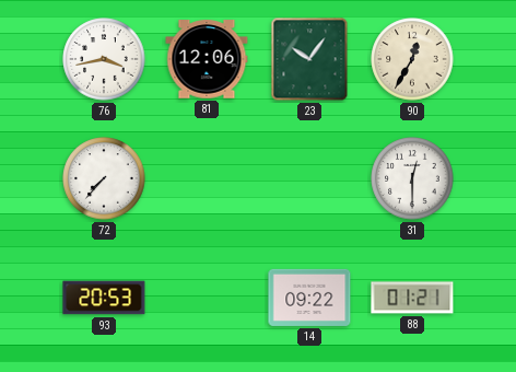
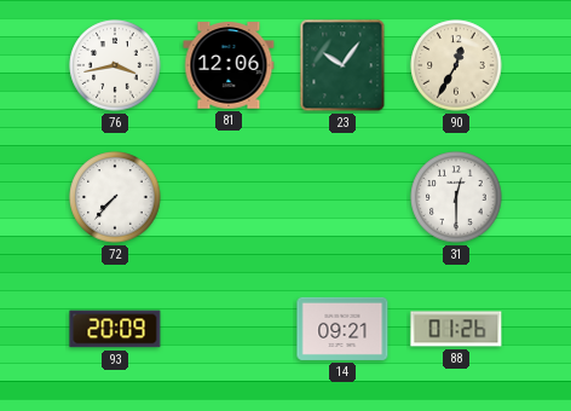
93: 20:53 -> 20:09 (115, 329)
14: 09:22 -> 09:21 (342, 329)
88: 01:21 -> 01:26 (456, 329)
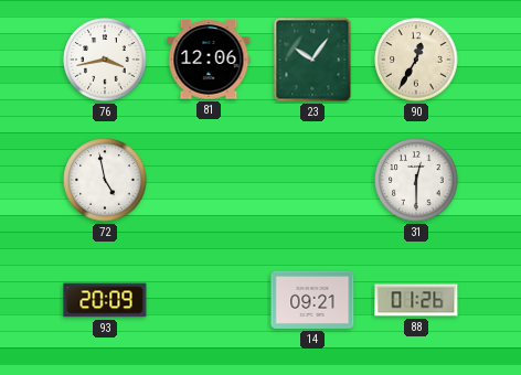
72: 7:37 -> 4:58 (105, 180)
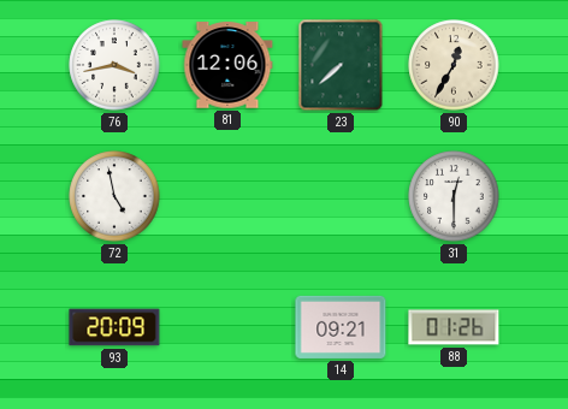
23: 10:06 -> 7:38 (341, 65)
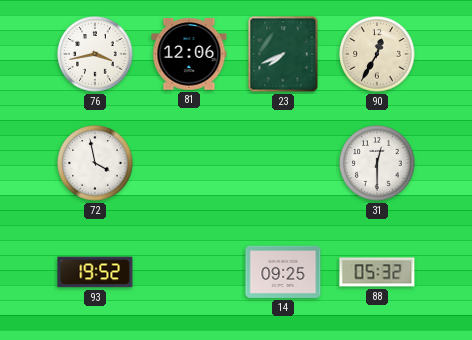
23: 7:38 -> 7:41 (283, 54)
72: 4:58 -> 3:58 (95, 163)
93: 20:09 -> 19:52 (95, 272)
14: 09:21 -> 09:25 (283, 272)
88: 01:26 -> 05:32 (377, 272)
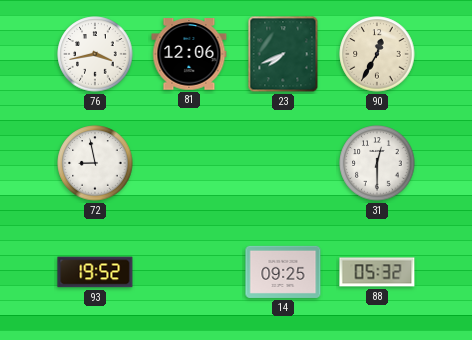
72: 3:58 -> 8:58 (95, 163)
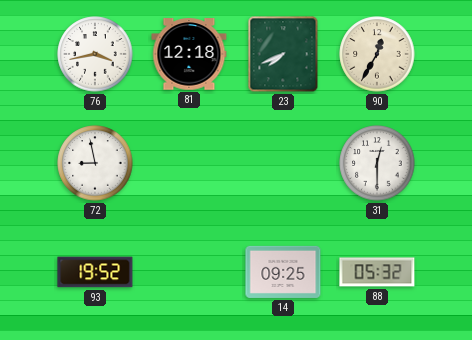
81: 12:06 -> 12:18 (189, 54)
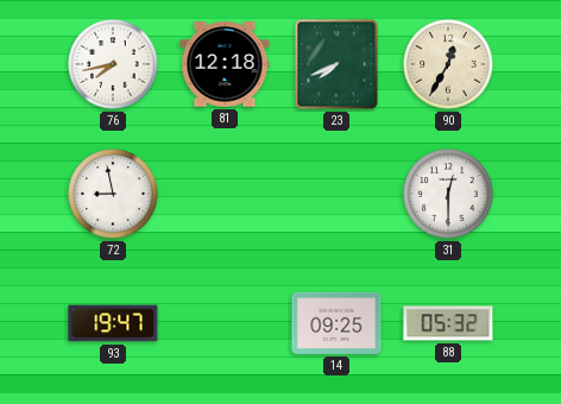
76: 3:43 -> 7:43 (113, 64)
93: 19:52 -> 19:47 (113, 323)
